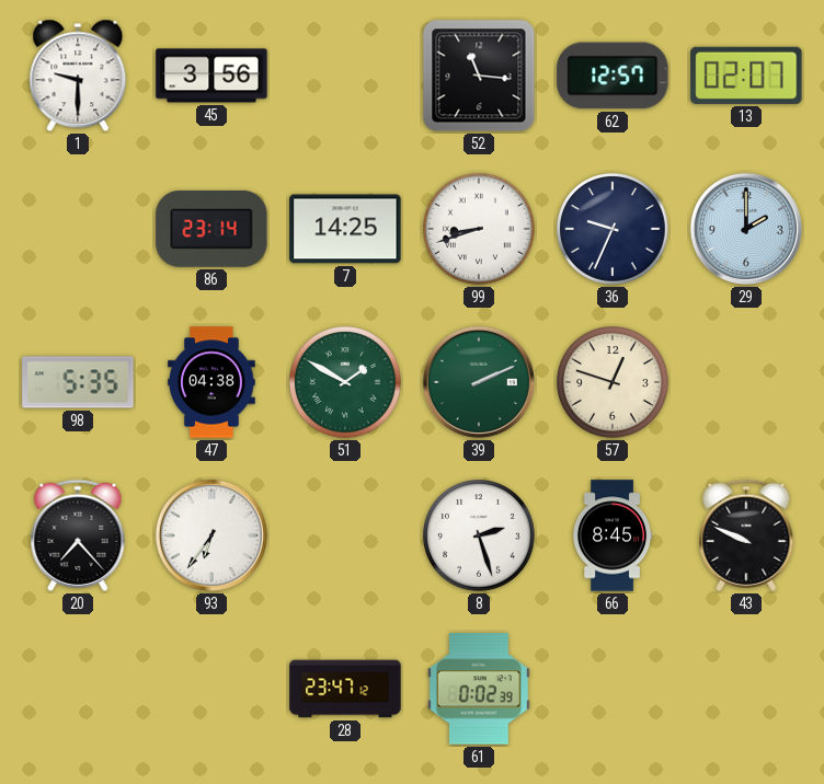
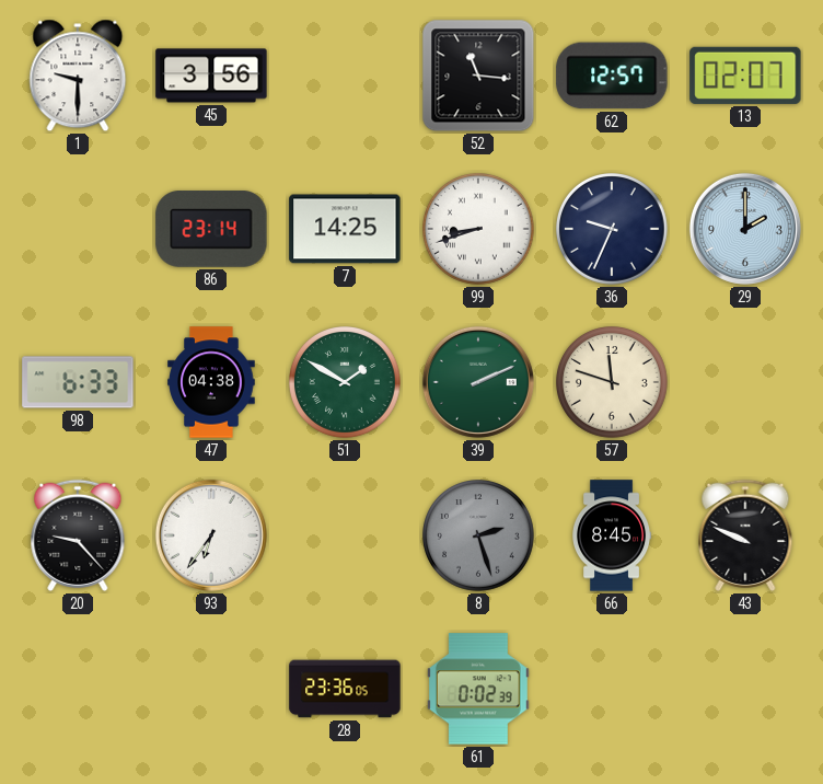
98: 5:35 -> 6:33 (78, 382)
57: 12:48 -> 11:48 (613, 383)
20: 7:23 -> 9:23 (78, 535)
8 dial: white -> grey (479, 537)
28: 23:47 -> 23:36 (345, 689)
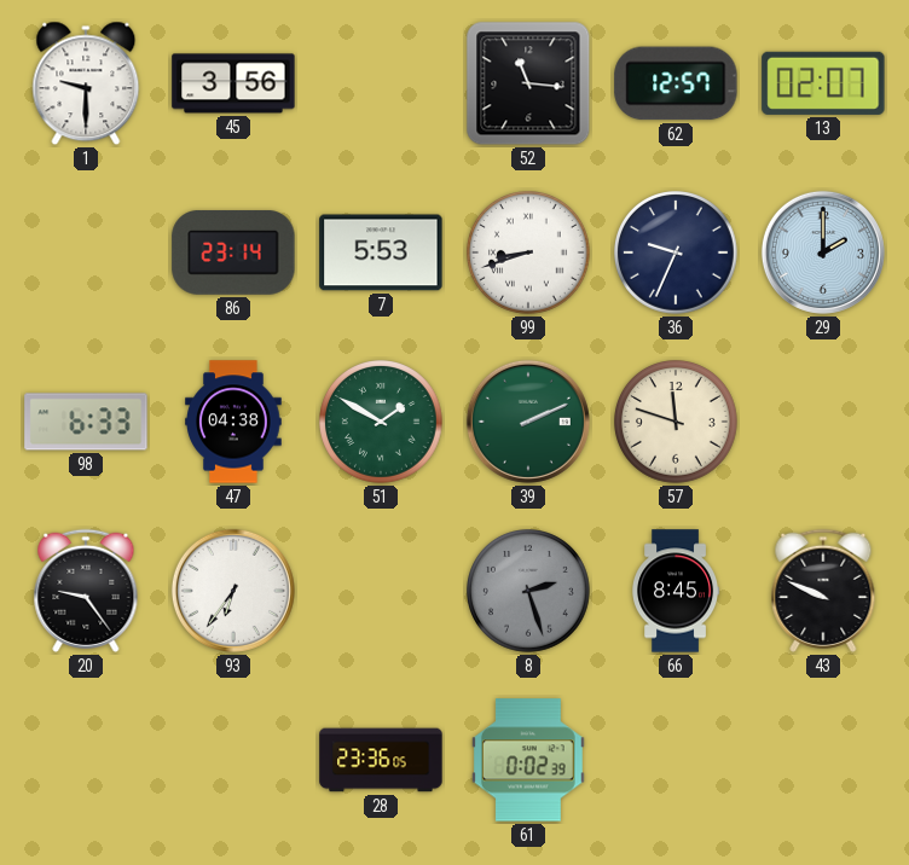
7: 14:25 -> 5:53 (381, 252)
20: 9:23 -> 9:24 (86, 591)
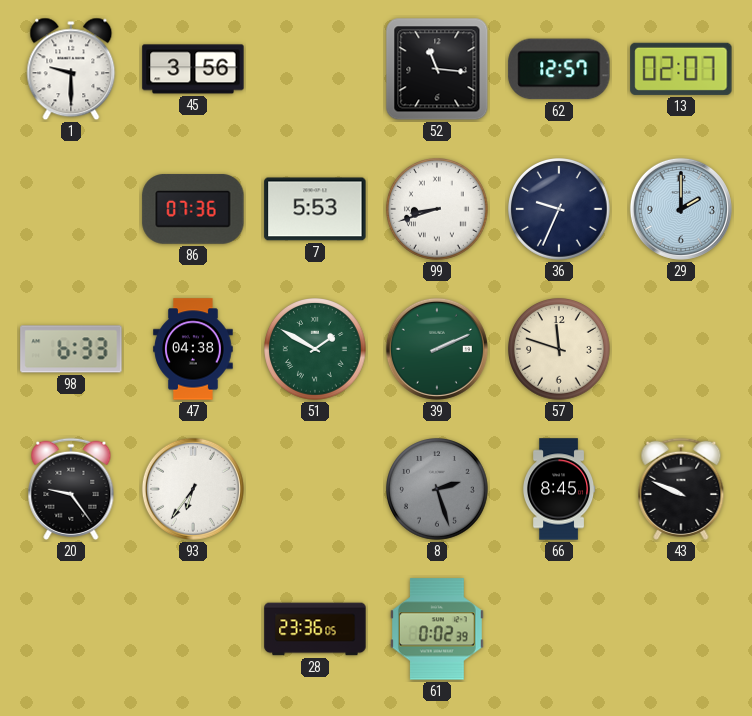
86: 23:14 -> 07:36 (193, 210)
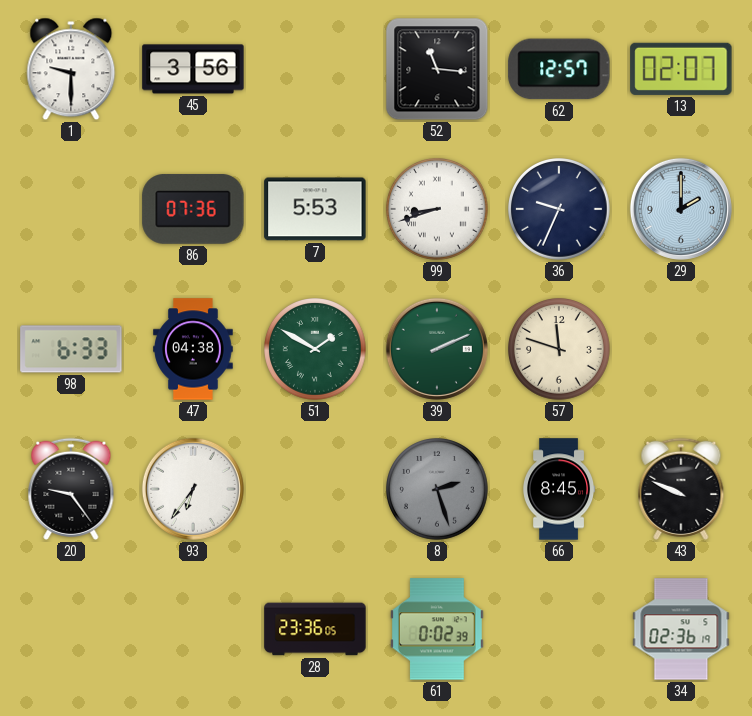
34: none -> 02:36 (681, 629)
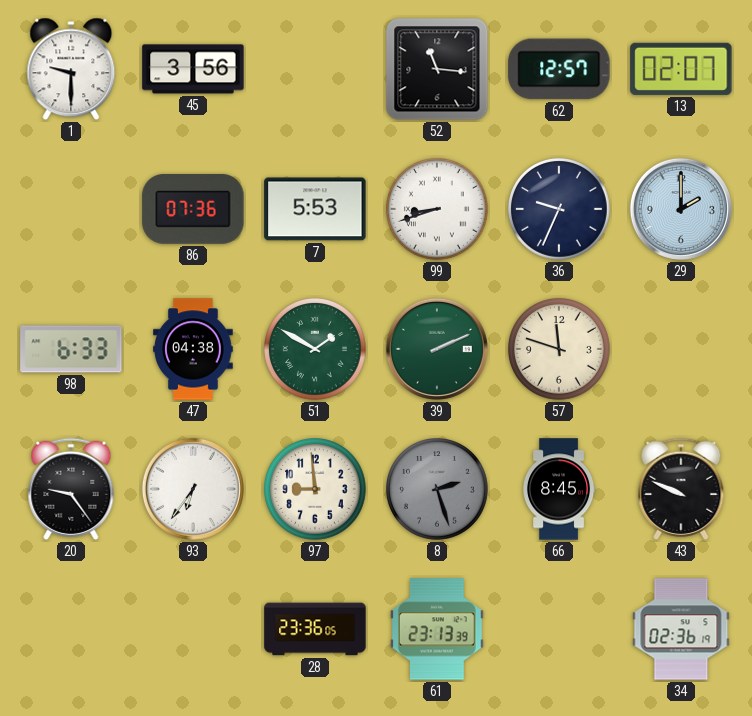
97: none -> 8:59 (316, 490)
61: 0:02 -> 23:13 (437, 629)
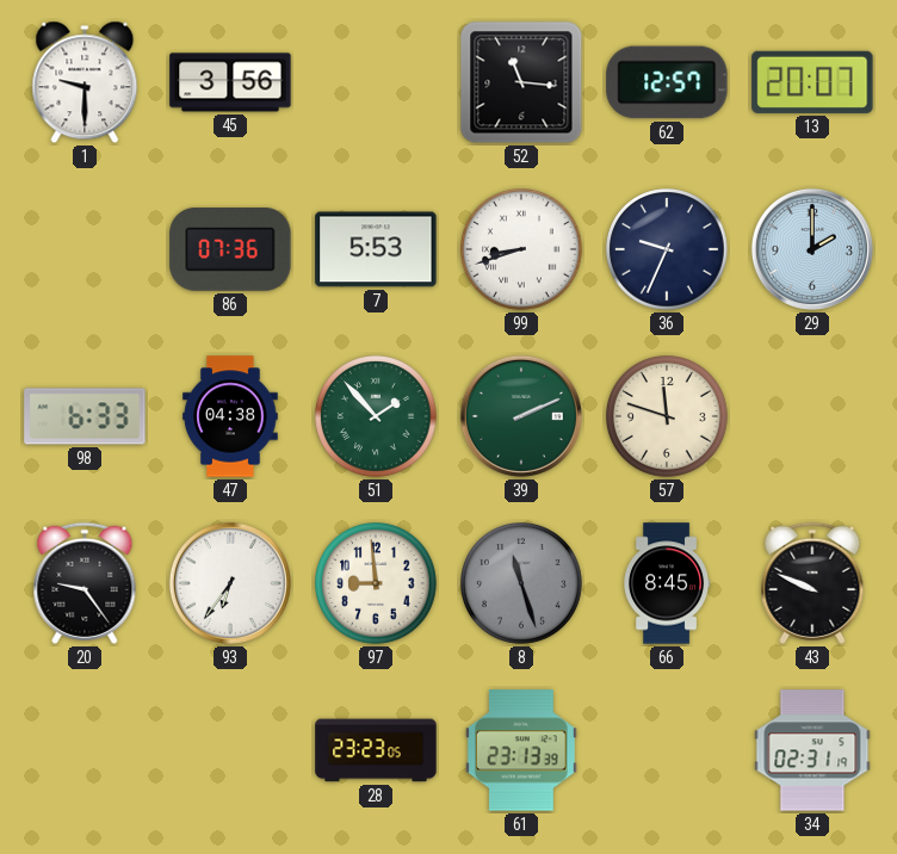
13: 02:07 -> 20:07 (812, 82)
51: 1:50 -> 1:53 (377, 417)
8: 2:27 -> 11:27 (522, 584)
28: 23:36 -> 23:23 (376, 750)
34: 02:36 -> 02:31 (812, 750)
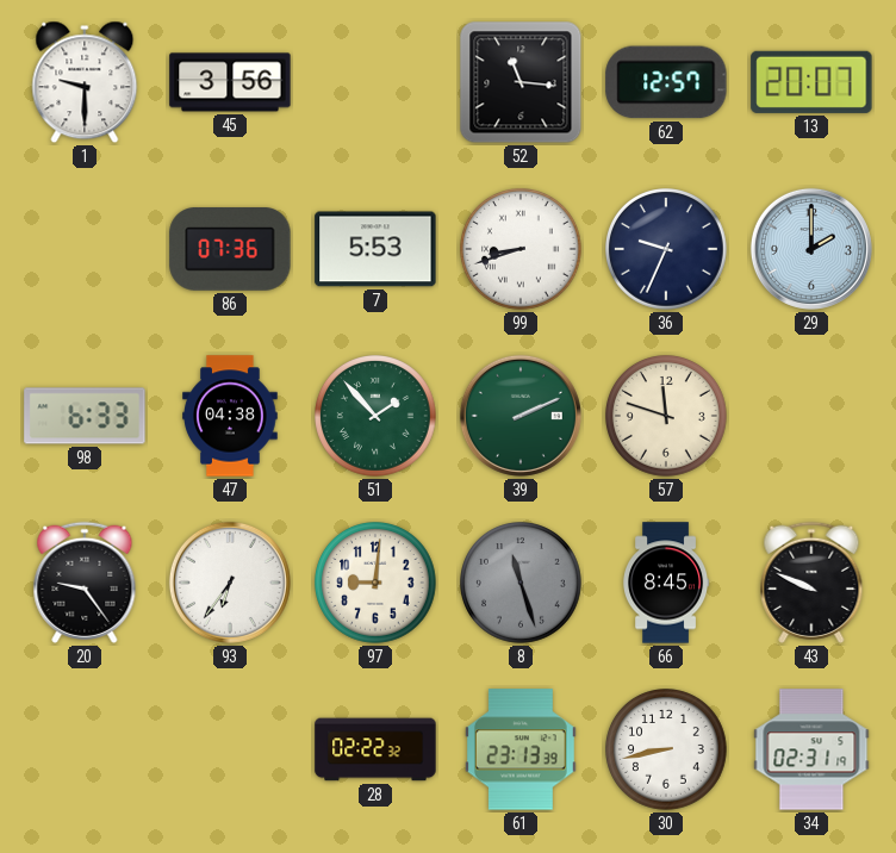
97: 8:59 -> 9:01 (377, 584)
28: 23:23 -> 02:22 (375, 749)
30: none -> 8:43 (667, 751)
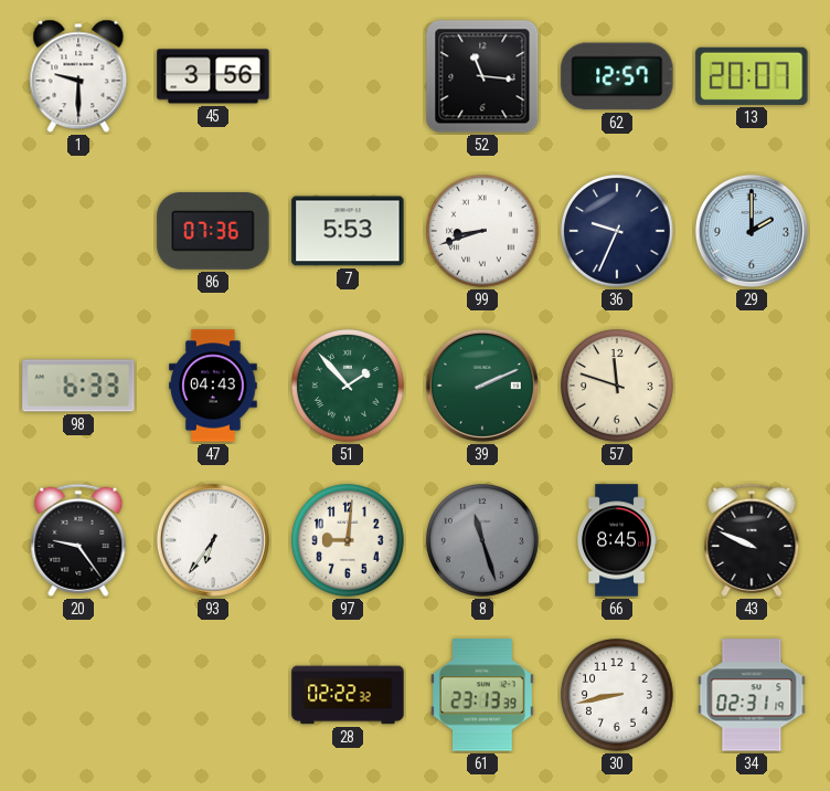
47: 04:38 -> 04:43 (213, 386)
